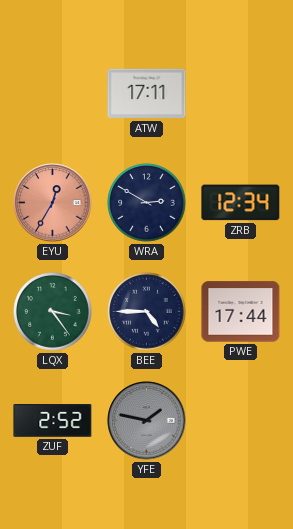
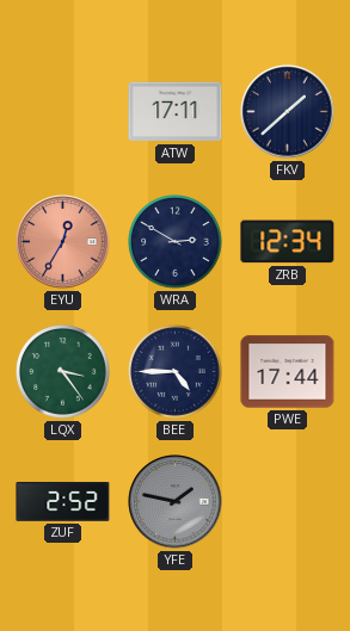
FKV: none -> 1:38 (288, 112)
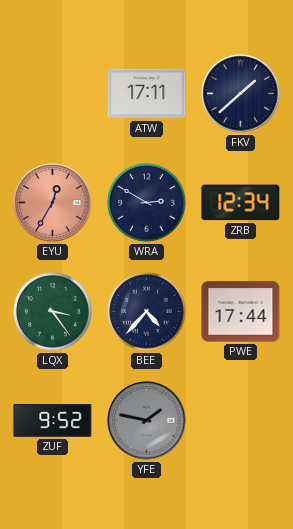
BEE: 4:45 -> 4:37 (147, 312)
ZUF: 2:52 -> 9:52 (53, 421)
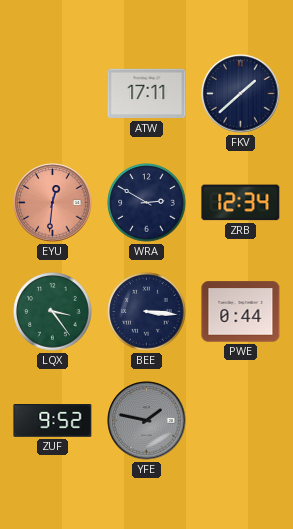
EYU: 12:35 -> 12:31 (53, 203)
BEE: 4:37 -> 3:16 (147, 312)
PWE: 17:44 -> 0:44 (241, 312)
